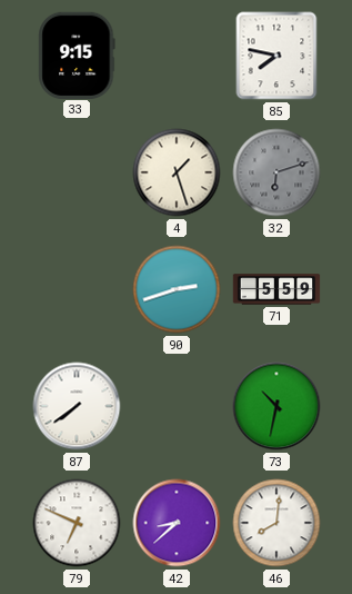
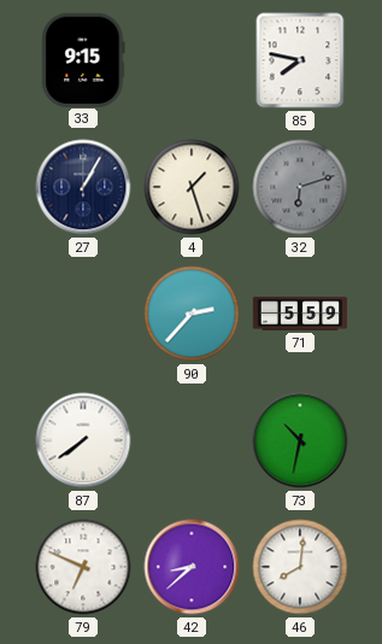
27: none -> 1:05 (83, 187)
90: 2:42 -> 2:37 (192, 314)
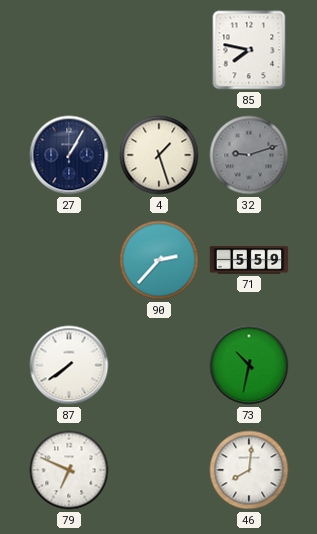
33: 9:15 -> none (83, 59)
32: 6:12 -> 9:12 (249, 155)
42: 8:38 -> none (192, 567)
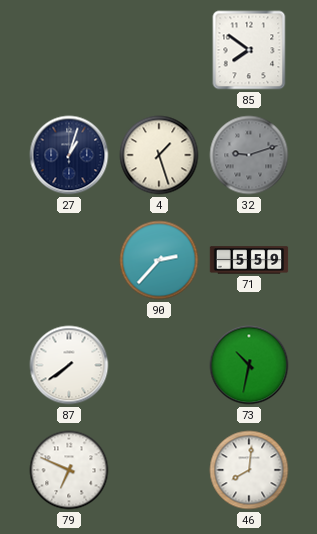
85: 7:47 -> 7:51 (249, 50)
27: 1:05 -> 1:03 (69, 155)
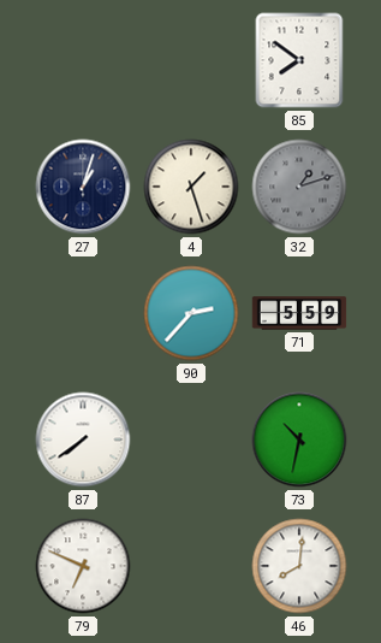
32: 9:12 -> 1:12 (299, 187)
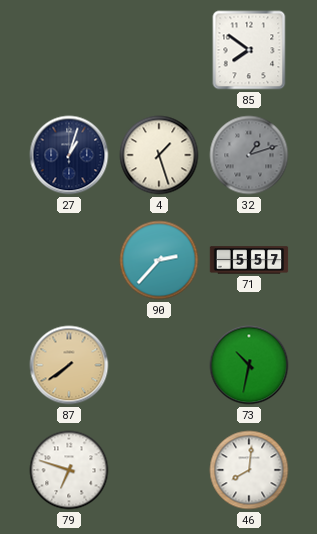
71: 5:59 -> 5:57 (249, 260)
87 dial: white -> champagne (69, 365)
79: 6:49 -> 6:48 (69, 470)
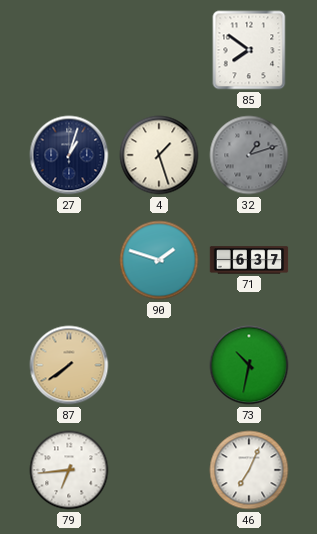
90: 2:37 -> 1:48 (159, 260)
71: 5:57 -> 6:37 (249, 260)
79: 6:48 -> 6:44 (69, 470)
46: 8:01 -> 7:04 (249, 470)
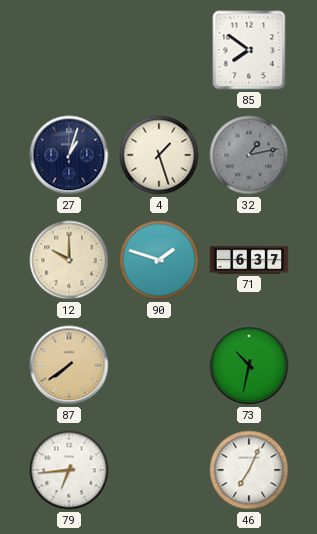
32: 1:12 -> 1:13 (249, 155)
12: none -> 10:00 (69, 260)
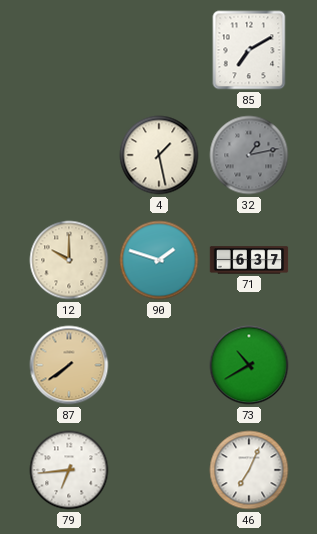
85: 7:51 -> 7:10 (249, 50)
27: 1:03 -> none (69, 155)
4: 1:27 -> 1:28 (159, 155)
73: 10:32 -> 10:40 (249, 365)
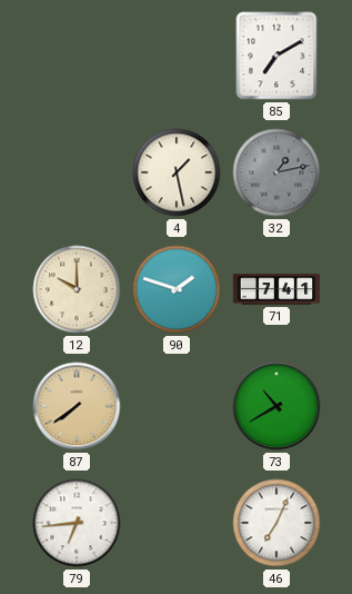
71: 6:37 -> 7:41 (276, 289)
